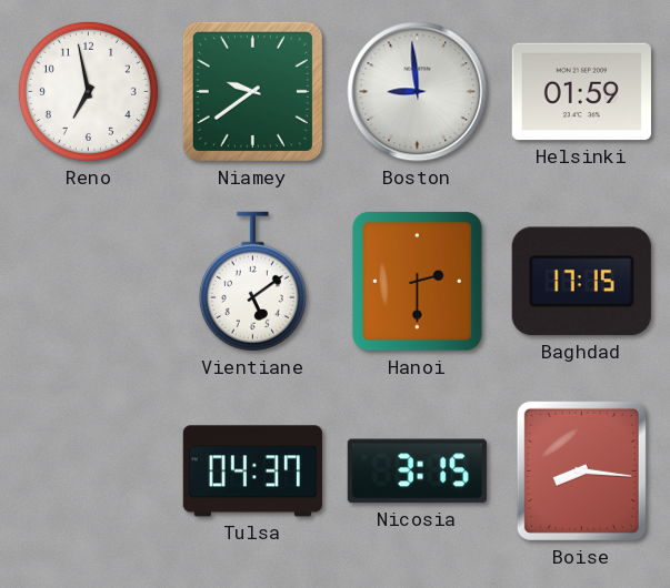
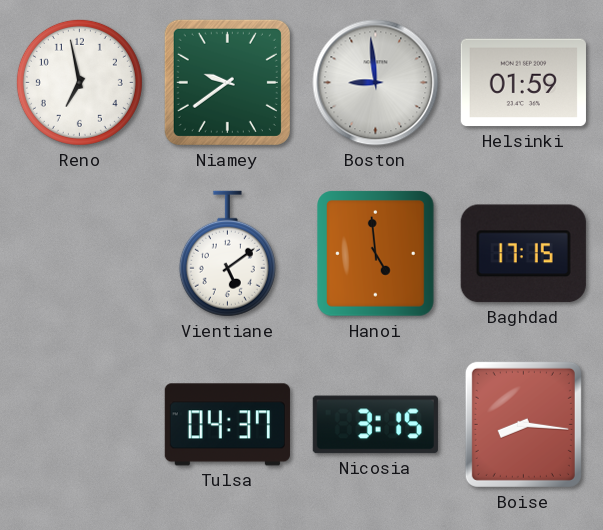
Hanoi: 2:30 -> 4:59 (376, 254)
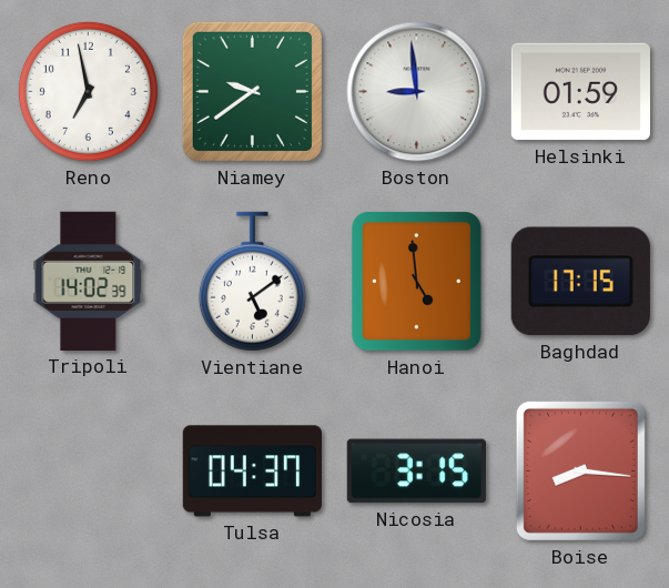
Tripoli: none -> 14:02 (89, 281)
